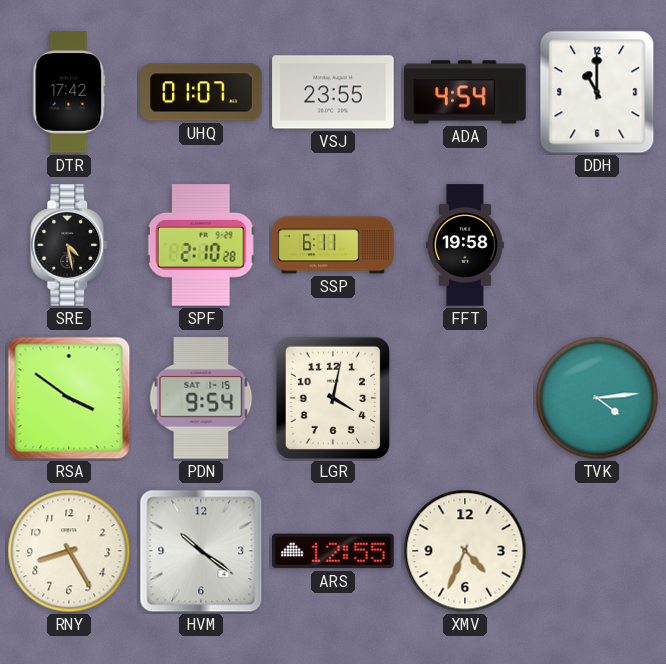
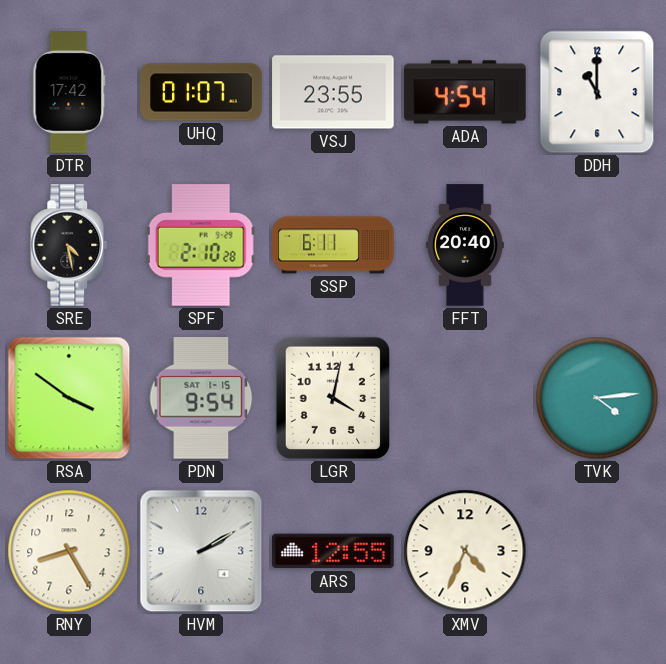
FFT: 19:58 -> 20:40 (465, 245)
HVM: 10:21 -> 2:10 (201, 551)
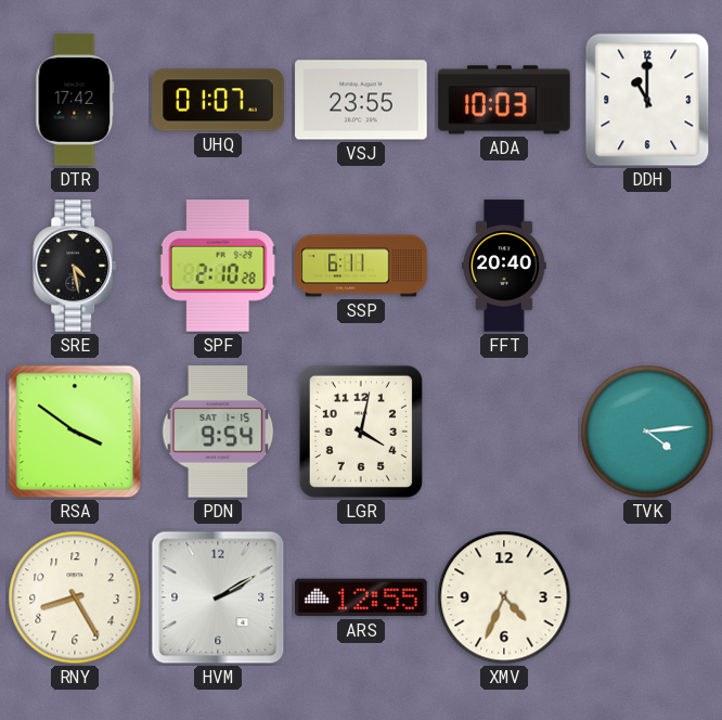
ADA: 4:54 -> 10:03 (504, 100)
